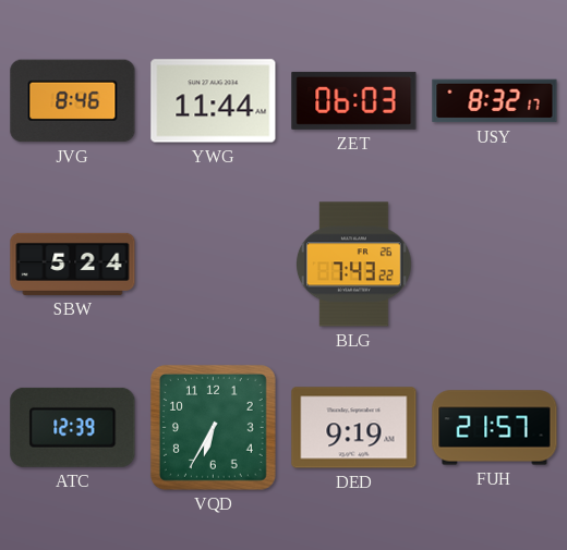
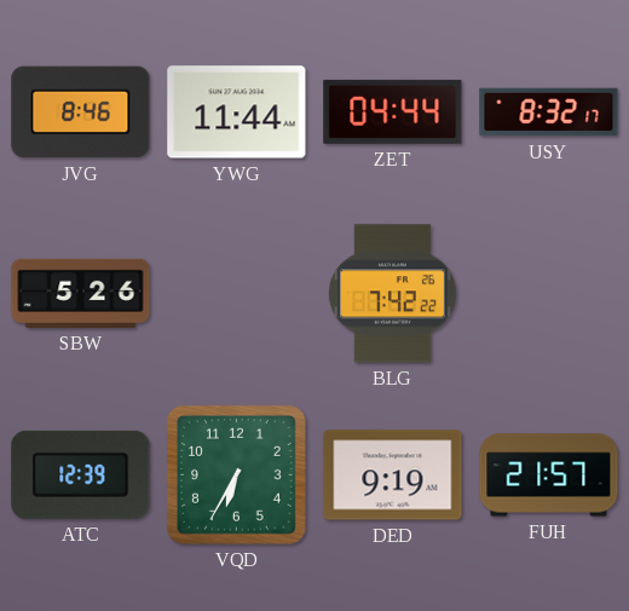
ZET: 06:03 -> 04:44 (393, 111)
SBW: 5:24 -> 5:26 (81, 293)
BLG: 7:43 -> 7:42 (393, 294)
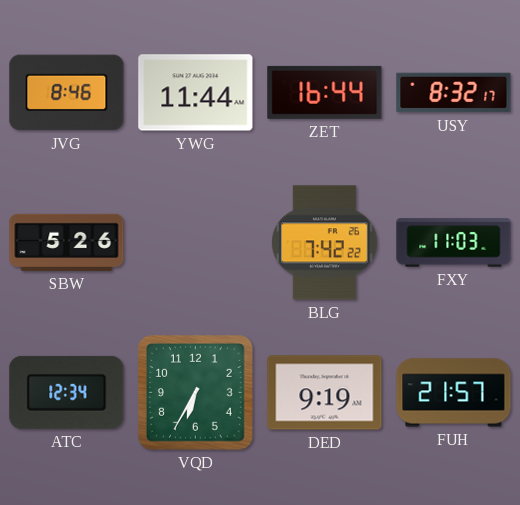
ZET: 04:44 -> 16:44 (325, 92)
FXY: none -> 11:03 (454, 243)
ATC: 12:39 -> 12:34 (67, 392)
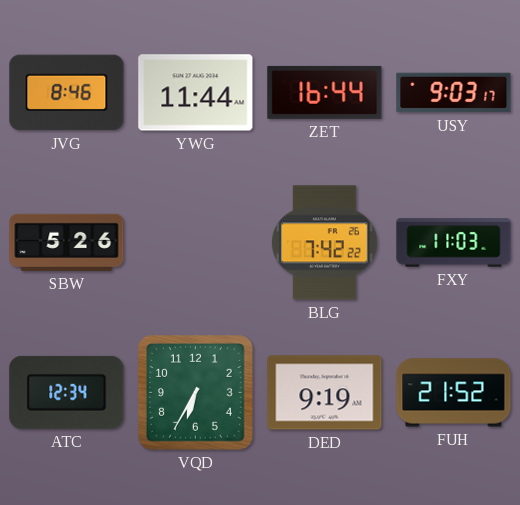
USY: 8:32 -> 9:03 (454, 93)
FUH: 21:57 -> 21:52 (454, 393)
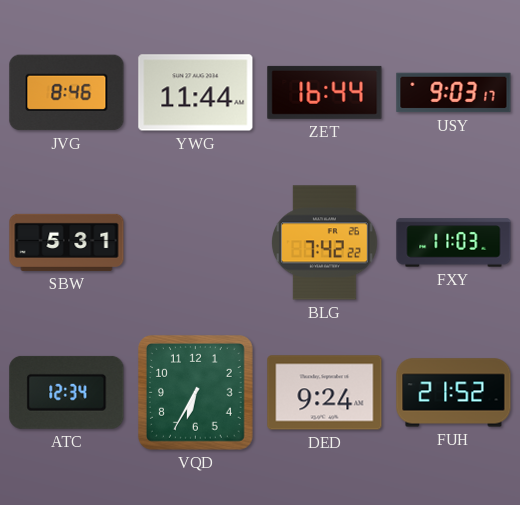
SBW: 5:26 -> 5:31 (67, 242)
DED: 9:19 -> 9:24 (325, 393)
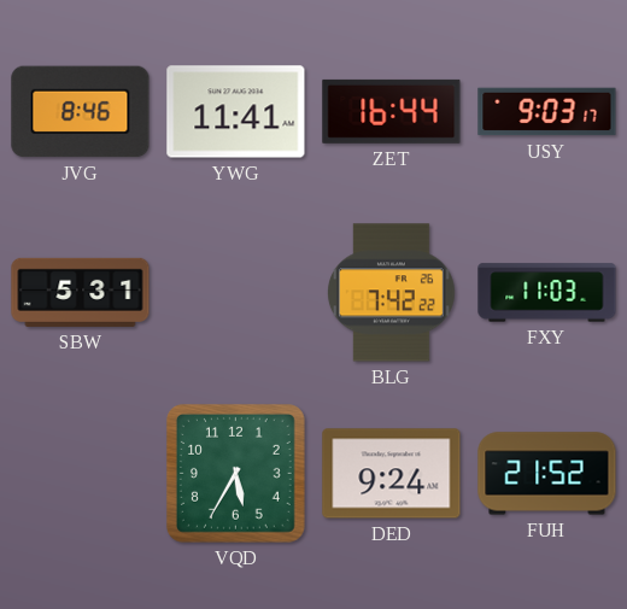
YWG: 11:44 -> 11:41 (236, 112)
ATC: 12:34 -> none (67, 392)
VQD: 6:35 -> 5:35 (235, 473)
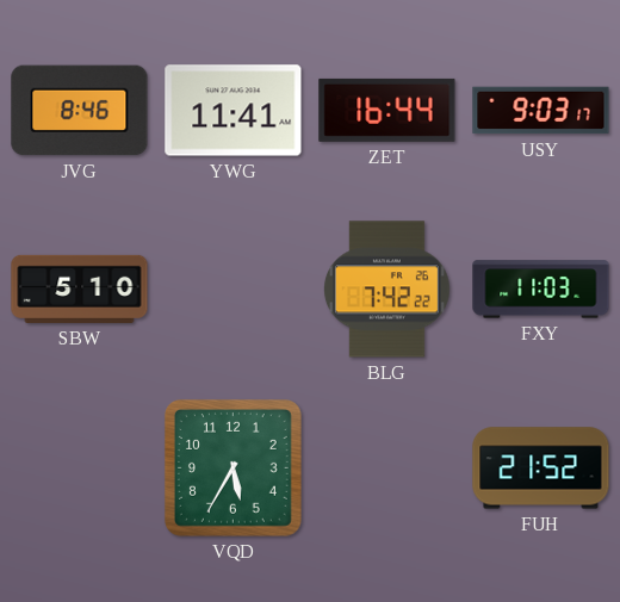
SBW: 5:31 -> 5:10 (80, 288)
DED: 9:24 -> none (392, 474)
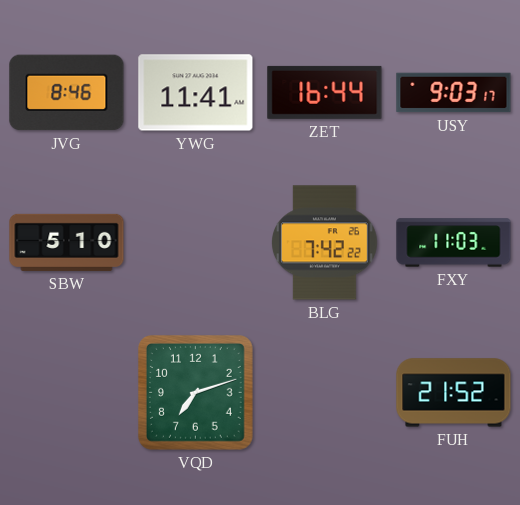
VQD: 5:35 -> 7:12 (195, 392)
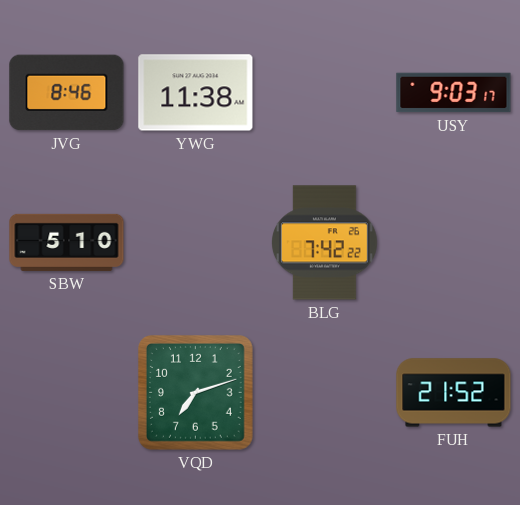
YWG: 11:41 -> 11:38 (196, 93)
ZET: 16:44 -> none (325, 92)
FXY: 11:03 -> none (454, 243)
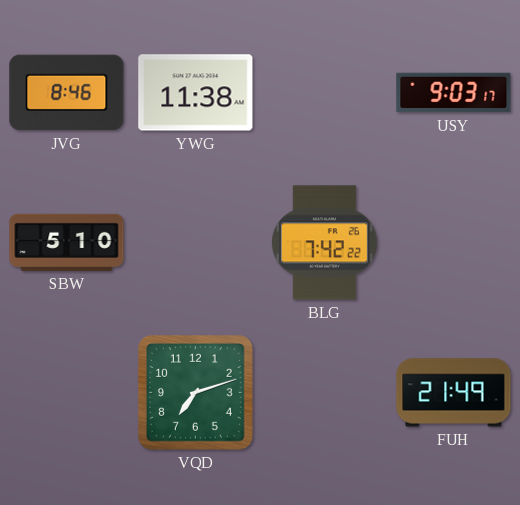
FUH: 21:52 -> 21:49 (454, 393)
